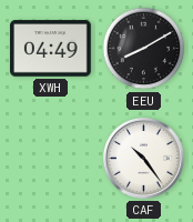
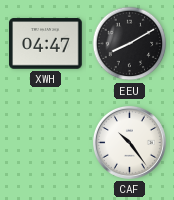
XWH: 04:49 -> 04:47 (46, 44)
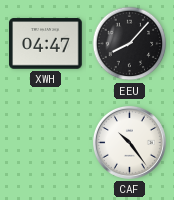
EEU: 8:10 -> 8:07 (130, 44)
